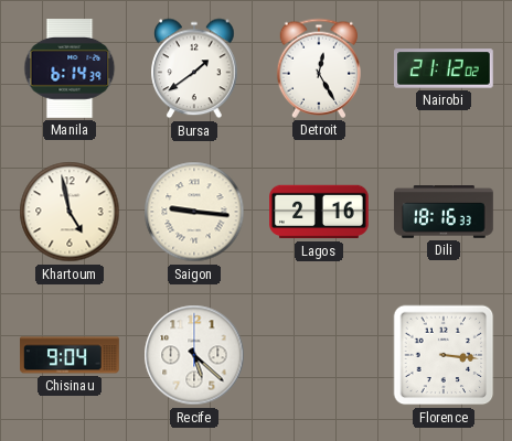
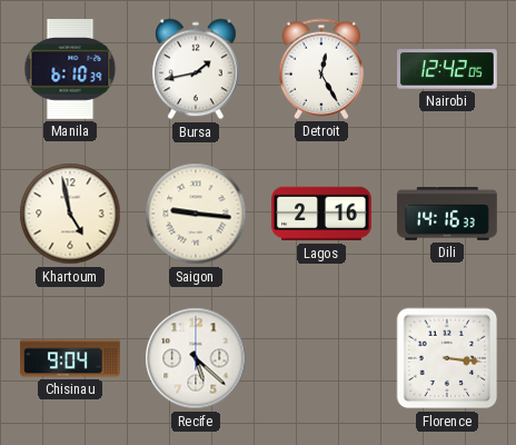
Manila: 6:14 -> 6:10 (70, 70)
Bursa: 1:39 -> 1:43 (196, 69)
Nairobi: 21:12 -> 12:42 (448, 69)
Dili: 18:16 -> 14:16 (447, 214)
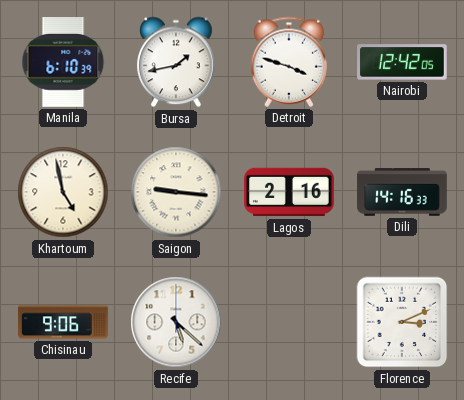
Detroit: 12:25 -> 3:48 (288, 62)
Chisinau: 9:04 -> 9:06 (63, 322)
Florence: 3:16 -> 3:11 (402, 322)
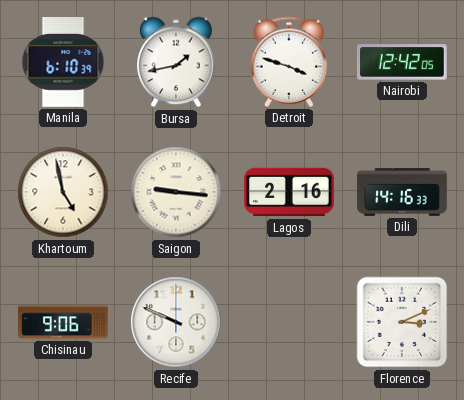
Recife: 5:22 -> 9:49 (176, 322)
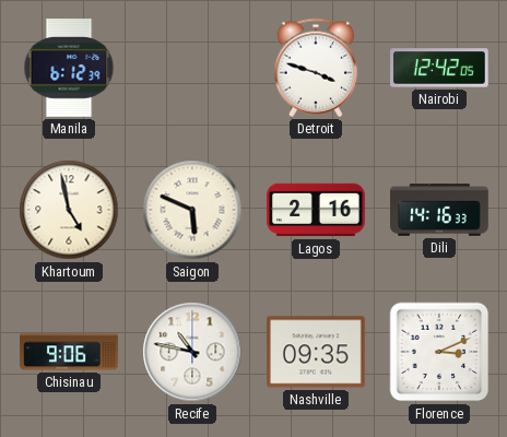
Manila: 6:10 -> 6:12 (69, 69)
Bursa: 1:43 -> none (176, 62)
Saigon: 9:16 -> 5:49 (192, 210)
Recife: 9:49 -> 10:47 (192, 352)
Nashville: none -> 09:35 (317, 352)
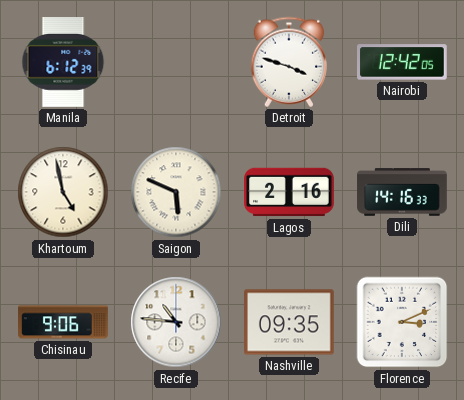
Recife: 10:47 -> 10:46 (176, 322)
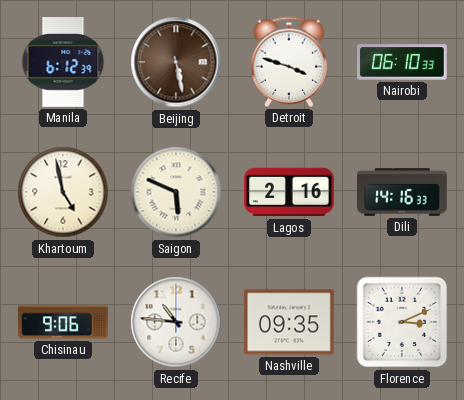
Beijing: none -> 5:28 (176, 62)
Nairobi: 12:42 -> 06:10 (403, 62)
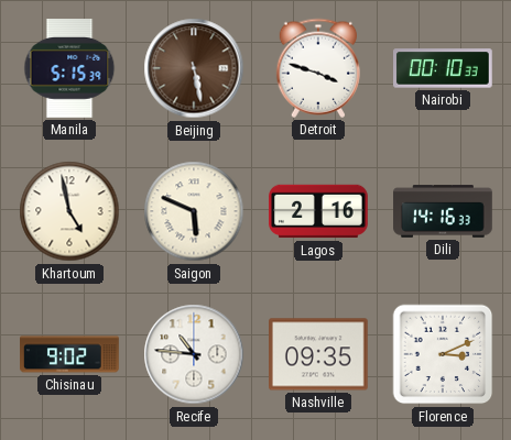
Manila: 6:12 -> 5:15 (69, 69)
Nairobi: 06:10 -> 00:10 (444, 68)
Chisinau: 9:06 -> 9:02 (69, 354)
